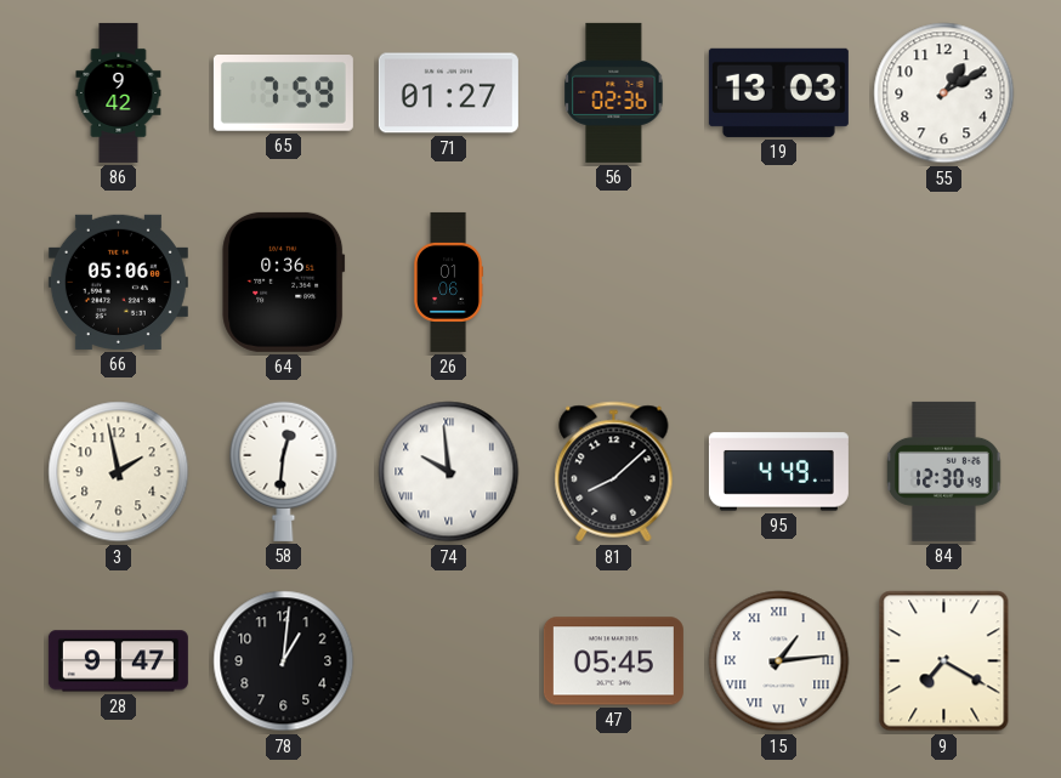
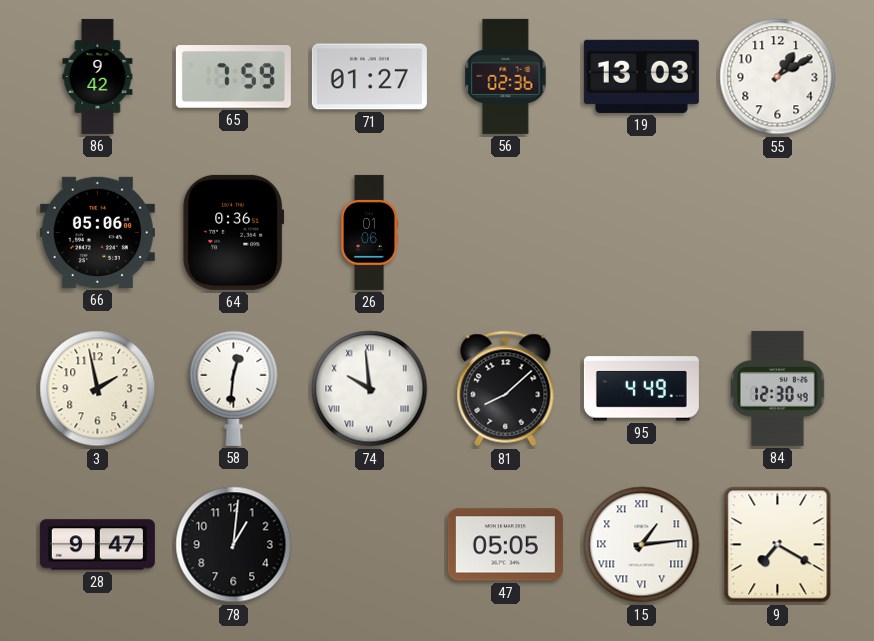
47: 05:45 -> 05:05 (505, 545)
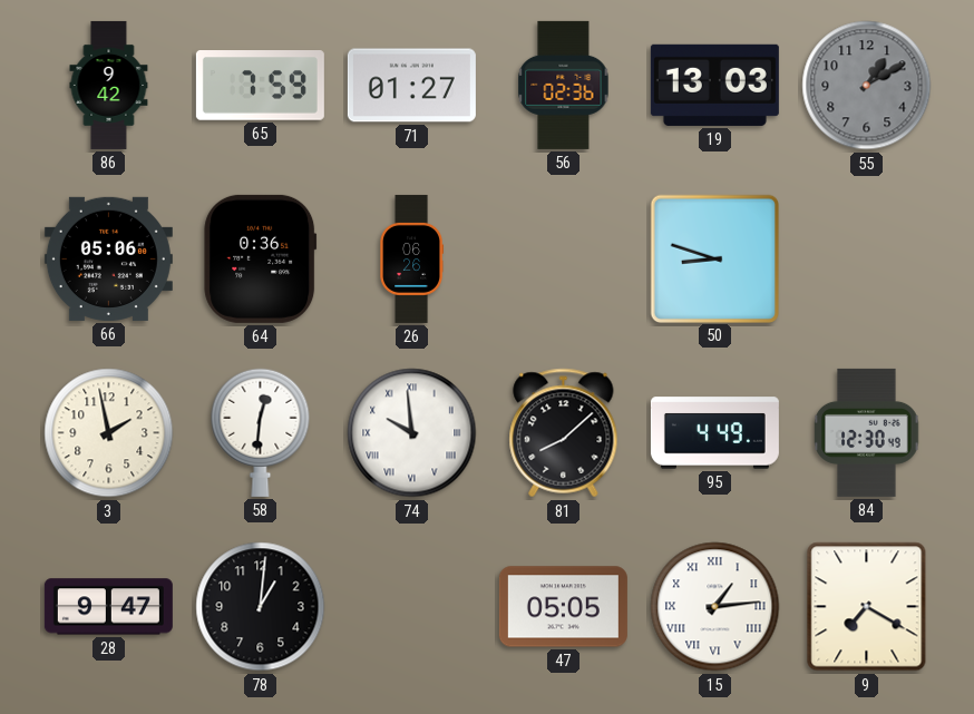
55 dial: white -> grey (867, 86)
26: 01:06 -> 06:26 (411, 258)
50: none -> 8:48 (714, 258)
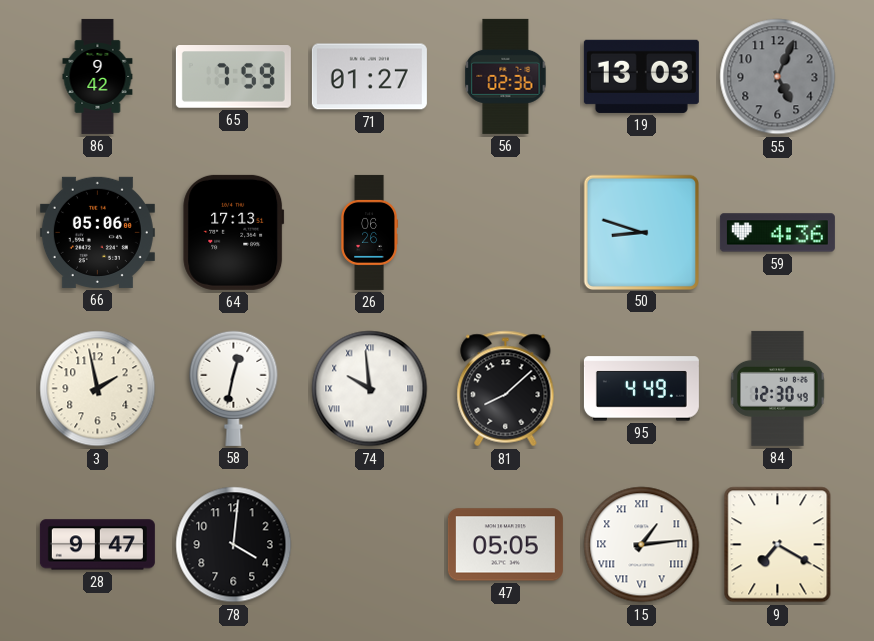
55: 1:10 -> 5:04 (778, 77)
64: 0:36 -> 17:13 (234, 232)
59: none -> 4:36 (777, 233)
58: 12:31 -> 12:32 (234, 388)
78: 1:01 -> 4:01 (234, 545)
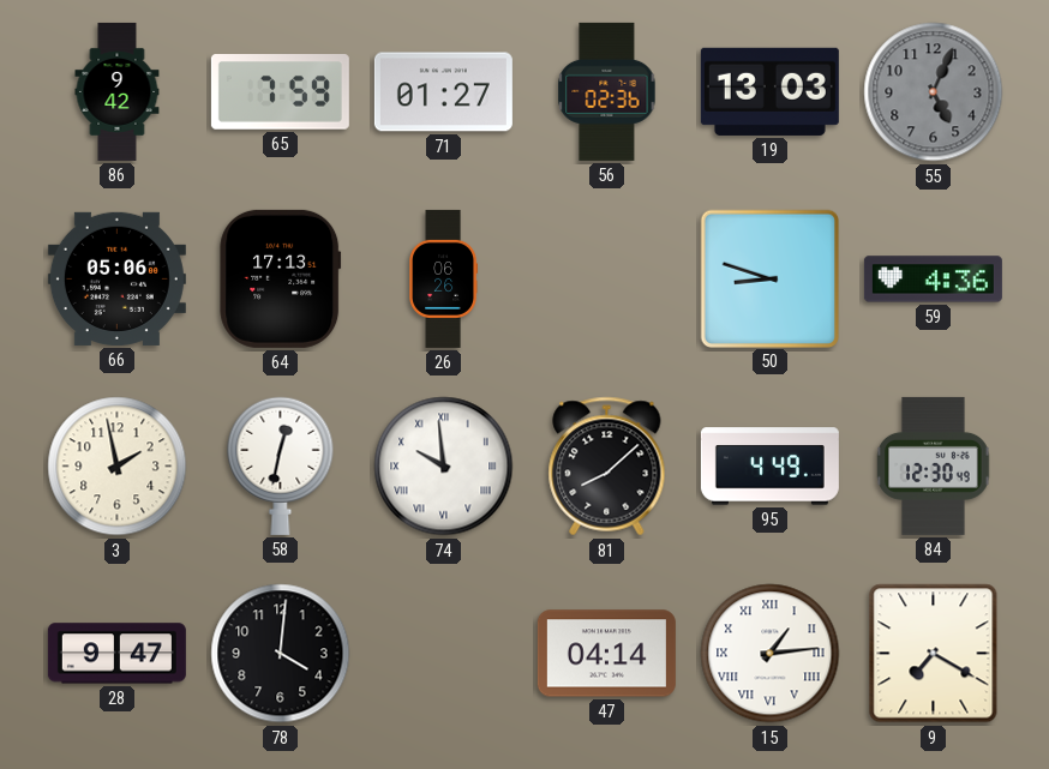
47: 05:05 -> 04:14 (606, 654)
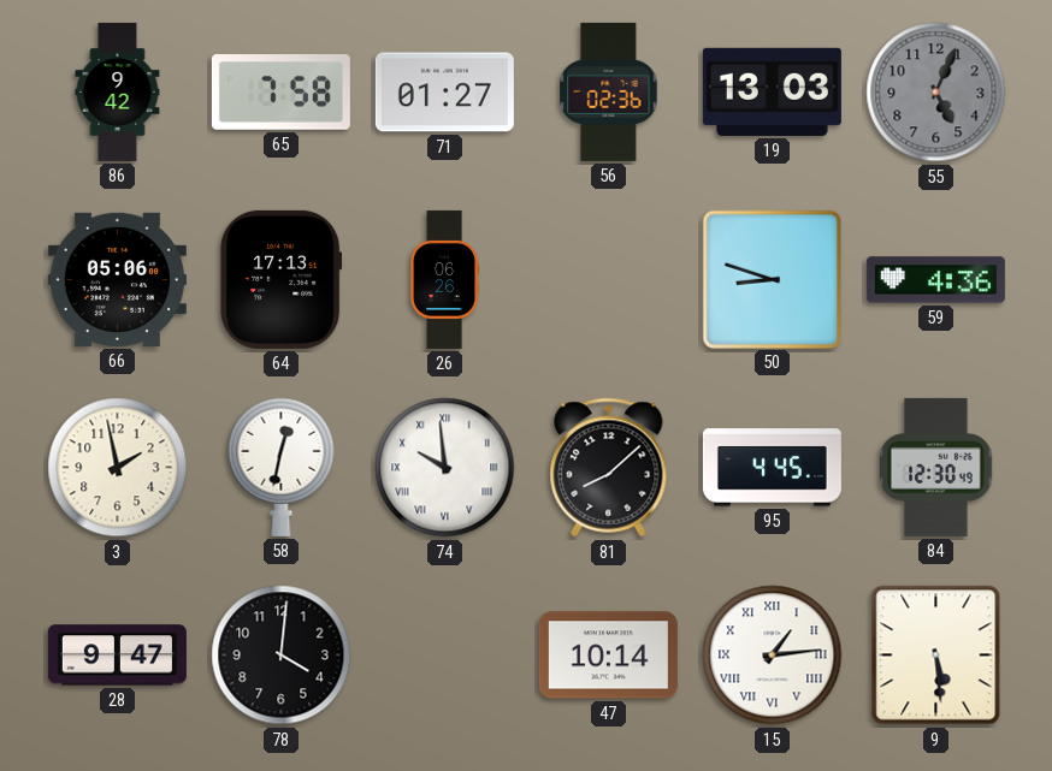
65: 7:59 -> 7:58 (280, 93)
95: 4:49 -> 4:45 (772, 468)
47: 04:14 -> 10:14 (608, 656)
9: 7:20 -> 5:29 (936, 656)
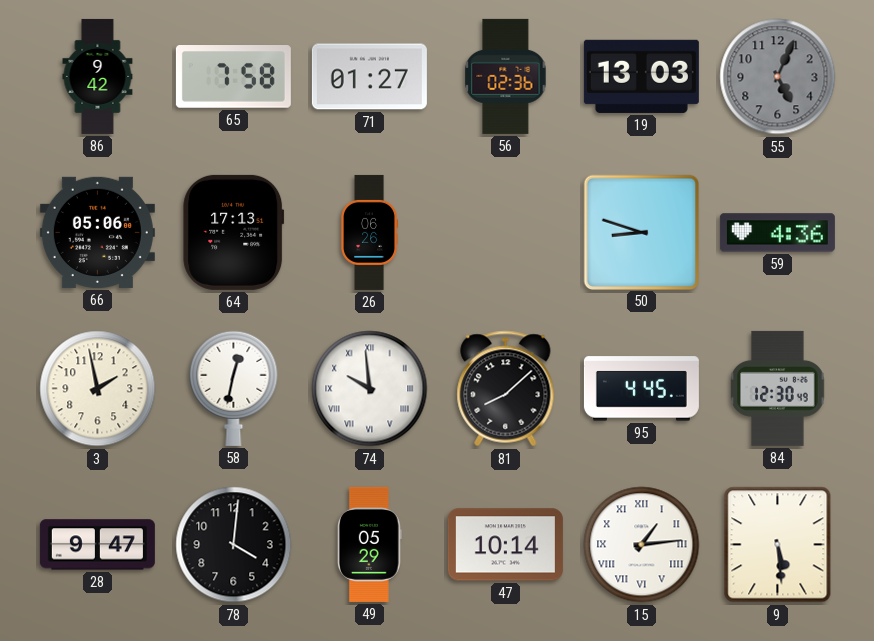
49: none -> 05:29 (369, 544)
